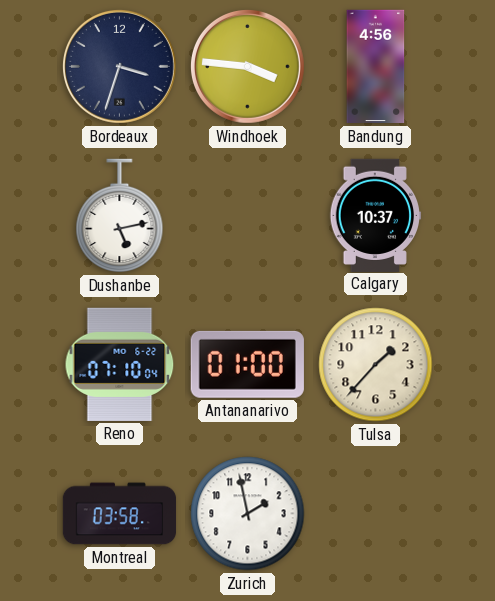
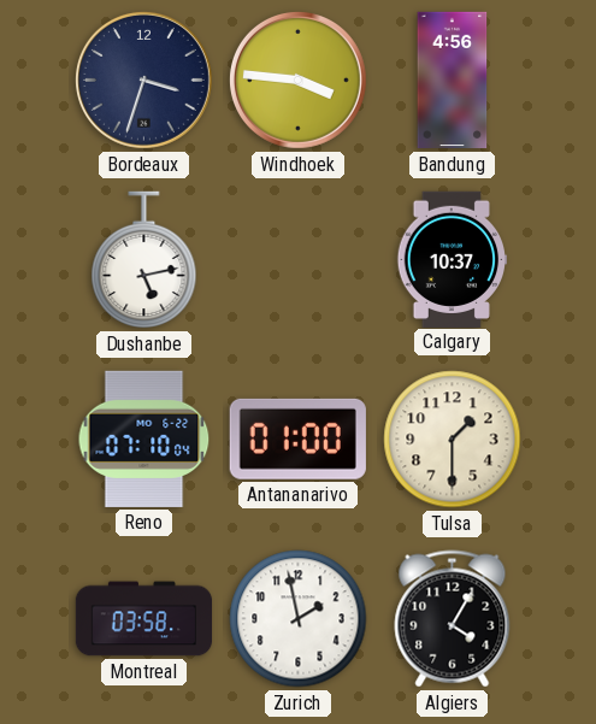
Tulsa: 1:37 -> 1:30 (453, 440)
Algiers: none -> 4:05 (453, 619)
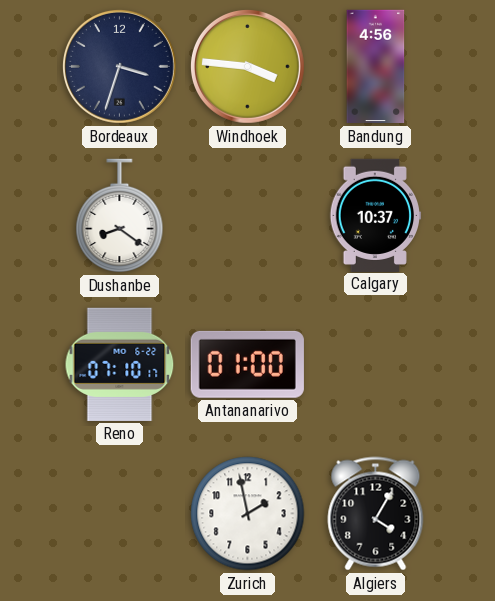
Dushanbe: 5:13 -> 8:21 (120, 216)
Reno: 07:10:04 -> 07:10:17 (120, 364)
Tulsa: 1:30 -> none (453, 440)
Montreal: 03:58 -> none (144, 619)
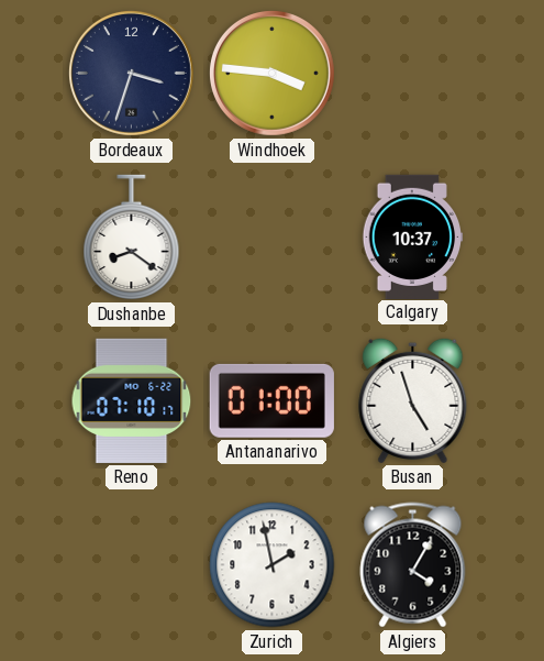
Bandung: 4:56 -> none (376, 67)
Busan: none -> 4:57 (413, 400)
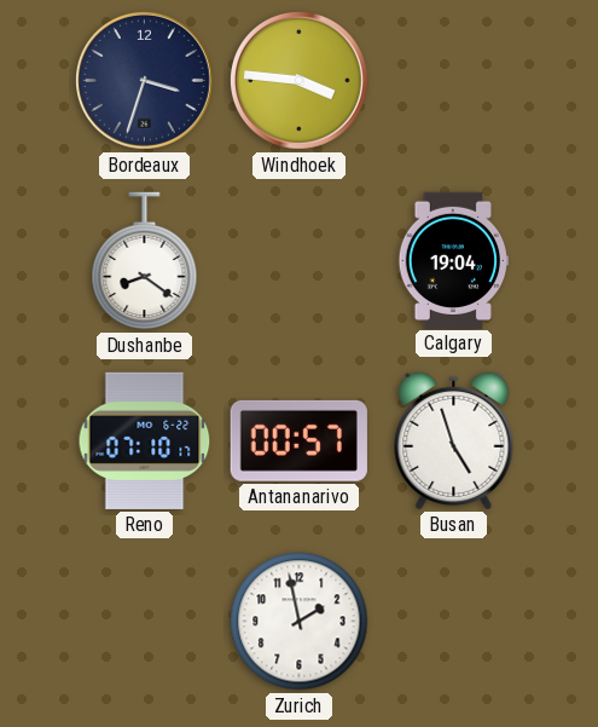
Calgary: 10:37 -> 19:04 (454, 260)
Antananarivo: 01:00 -> 00:57 (298, 440)
Algiers: 4:05 -> none (413, 565)
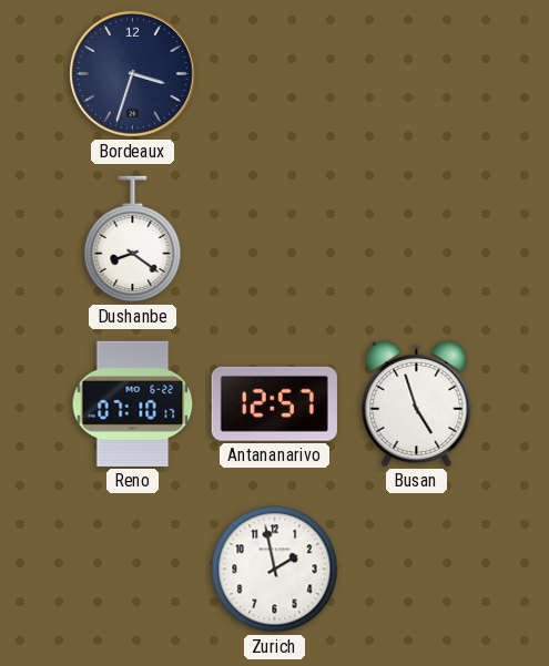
Windhoek: 3:46 -> none (298, 80)
Calgary: 19:04 -> none (454, 260)
Antananarivo: 00:57 -> 12:57 (274, 403)
